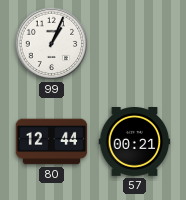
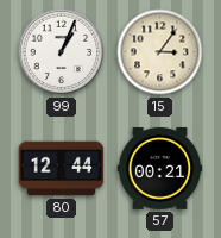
15: none -> 3:06 (160, 52)
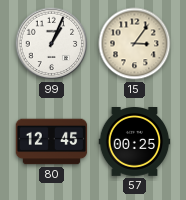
80: 12:44 -> 12:45 (52, 142)
57: 00:21 -> 00:25 (135, 142)
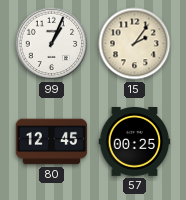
15: 3:06 -> 2:06 (135, 44)
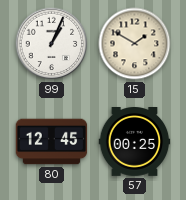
15: 2:06 -> 1:50 (135, 44)
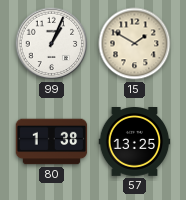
80: 12:45 -> 1:38 (52, 142)
57: 00:25 -> 13:25 (135, 142)
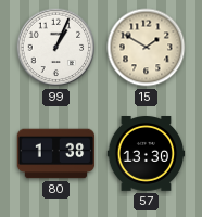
57: 13:25 -> 13:30 (147, 154)
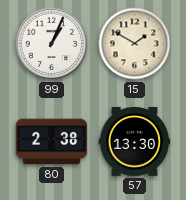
80: 1:38 -> 2:38 (52, 142)
